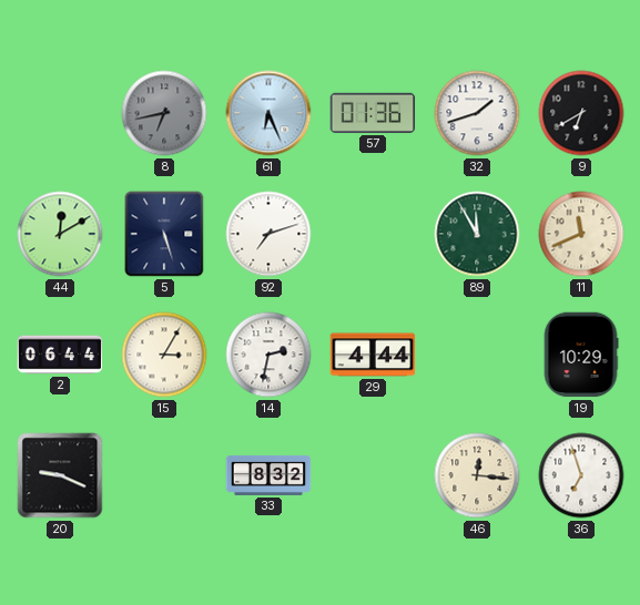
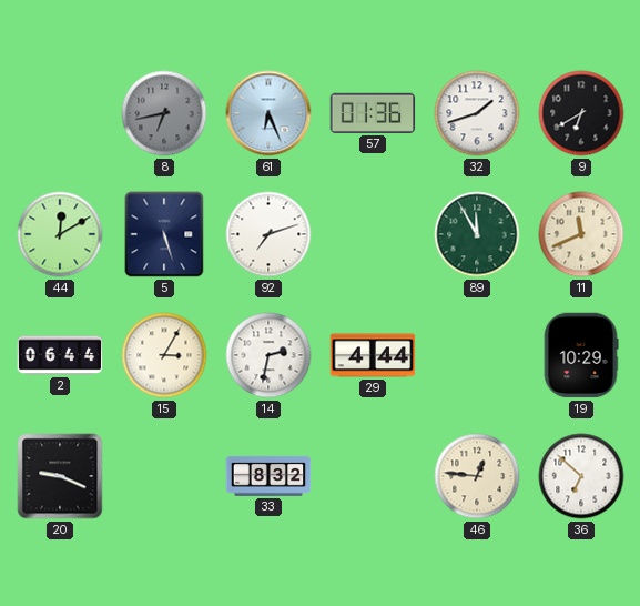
46: 12:16 -> 12:46 (477, 476)
36: 6:57 -> 6:52 (581, 476)
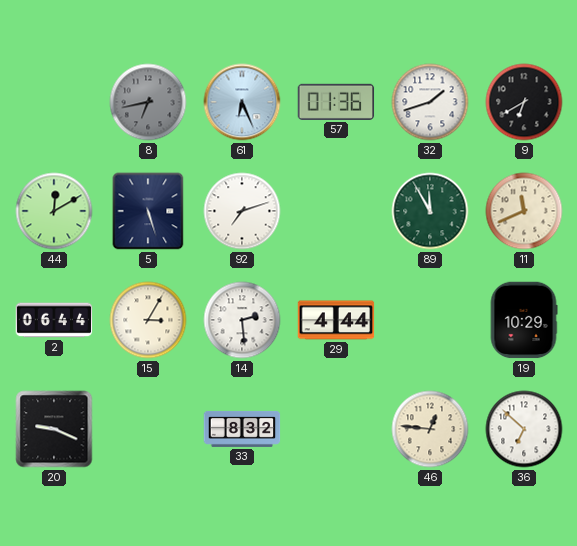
14: 2:32 -> 2:29 (242, 320)
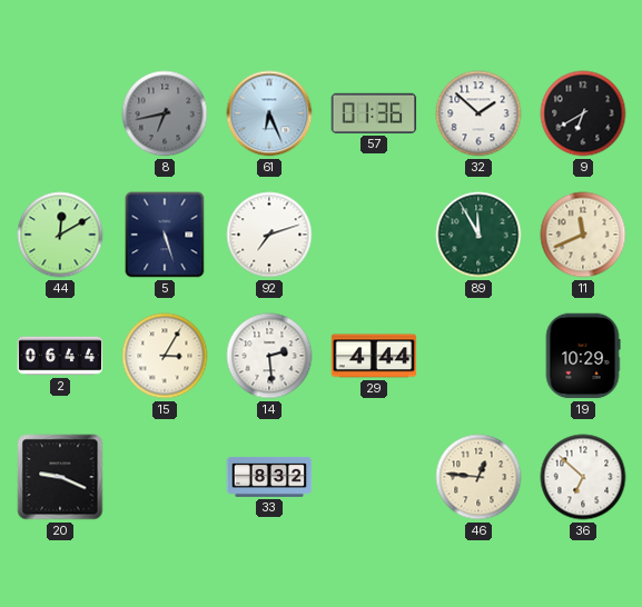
32: 1:42 -> 1:52 (478, 113)
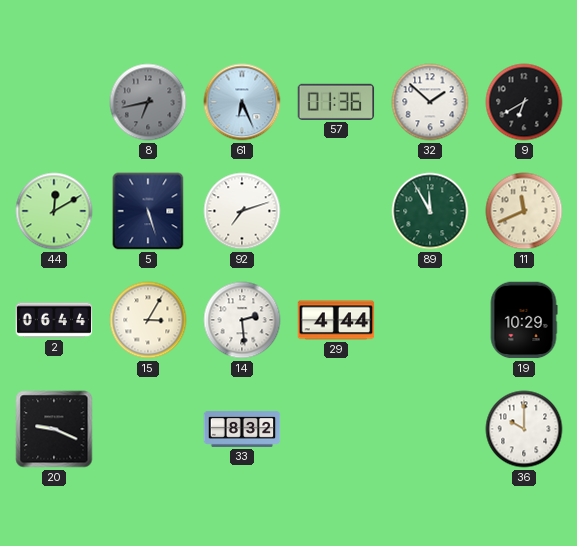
46: 12:46 -> none (478, 477)
36: 6:52 -> 10:00 (524, 429)
